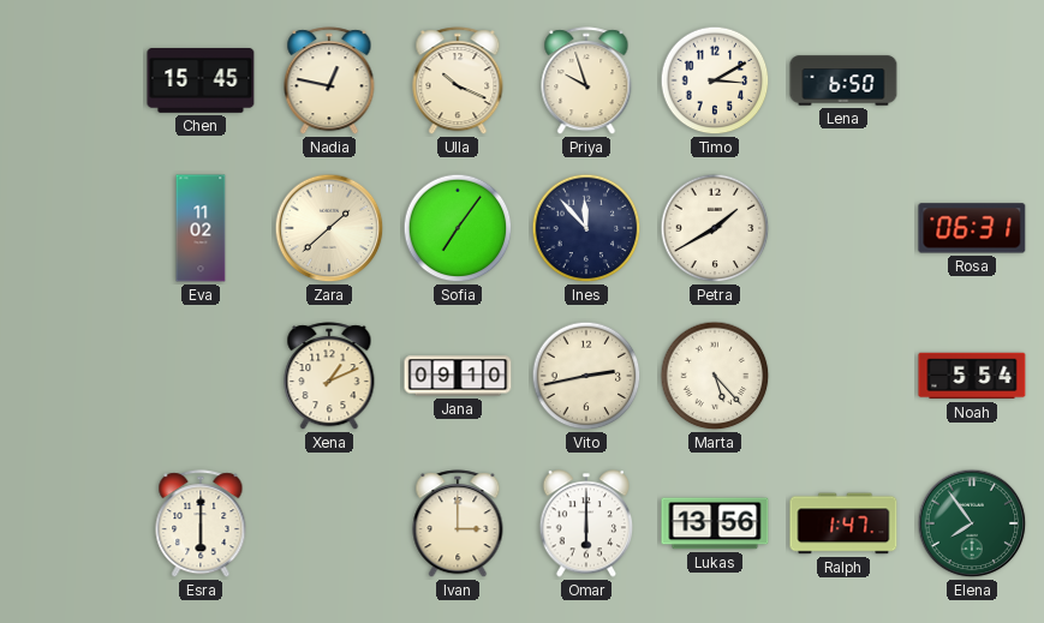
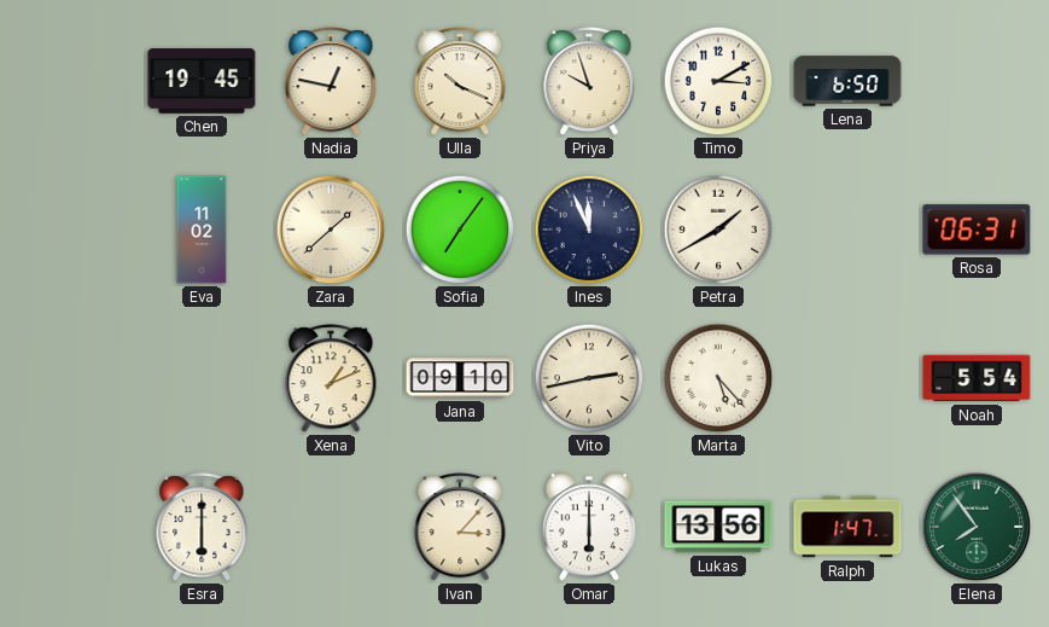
Chen: 15:45 -> 19:45 (202, 82)
Ines: 11:53 -> 11:56 (589, 230)
Ivan: 3:00 -> 3:07 (460, 528)
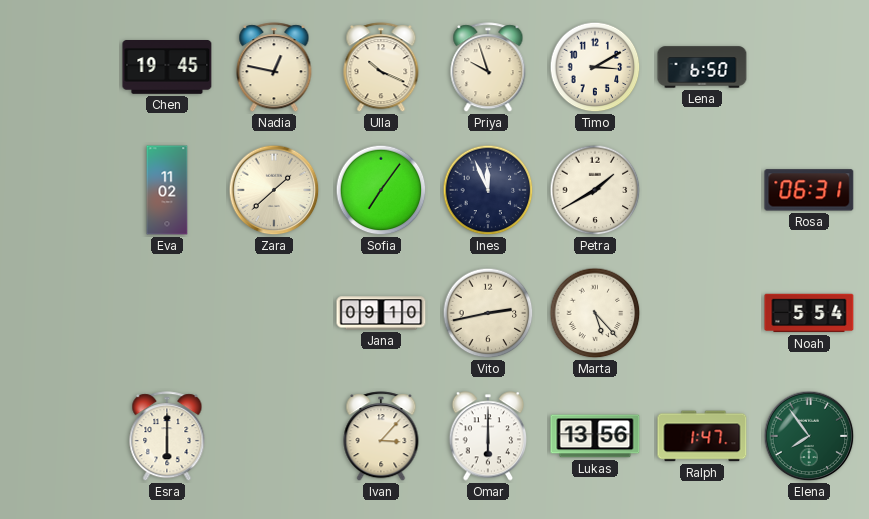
Xena: 1:11 -> none (331, 379)
